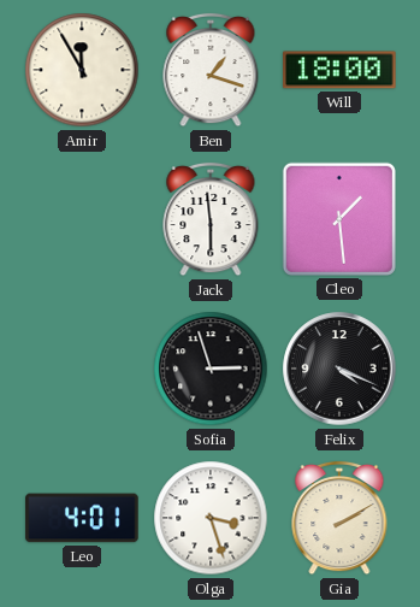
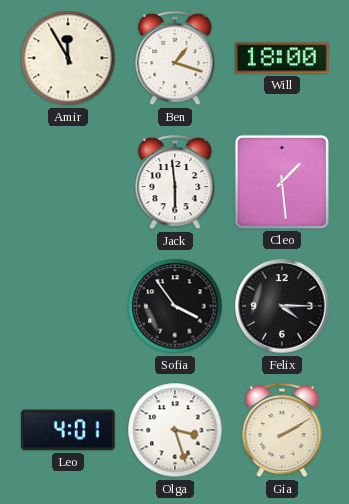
Sofia: 2:57 -> 3:54 (175, 306)
Felix: 4:19 -> 4:15 (282, 306)
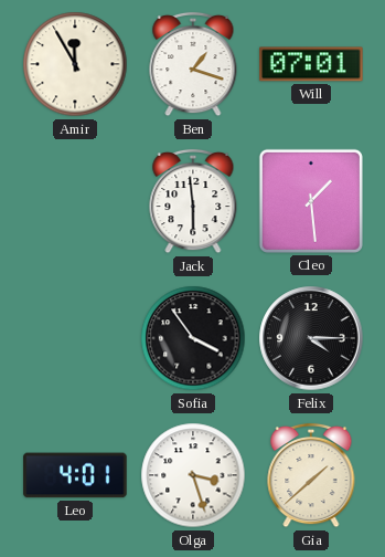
Will: 18:00 -> 07:01 (311, 64)
Gia: 2:10 -> 1:38 (311, 475)
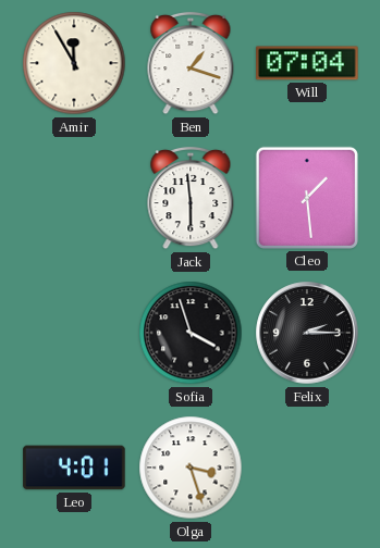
Will: 07:01 -> 07:04 (307, 63)
Sofia: 3:54 -> 3:57 (191, 333)
Felix: 4:15 -> 2:15 (307, 333)
Gia: 1:38 -> none (311, 475)
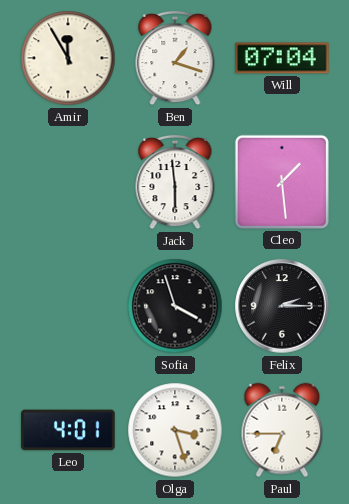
Paul: none -> 6:45 (282, 430)
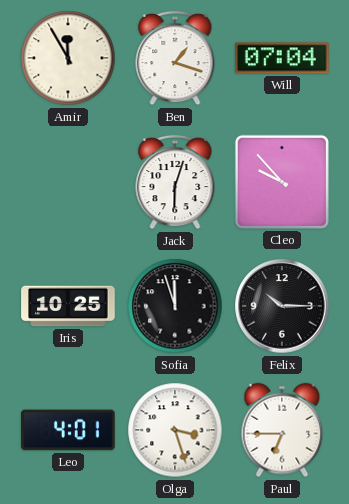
Jack: 5:59 -> 6:03 (175, 182)
Cleo: 1:29 -> 9:53 (282, 182)
Iris: none -> 10:25 (68, 306)
Sofia: 3:57 -> 11:57 (175, 306)
Felix: 2:15 -> 10:15 (282, 306)
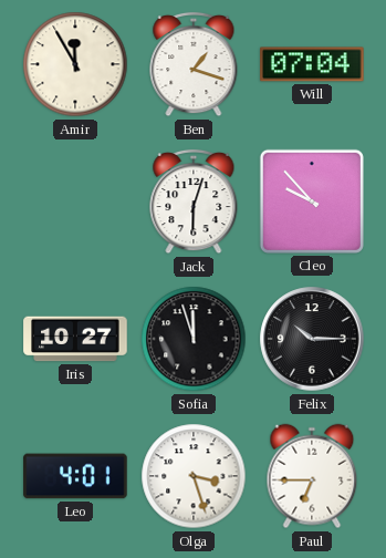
Iris: 10:25 -> 10:27 (75, 339)
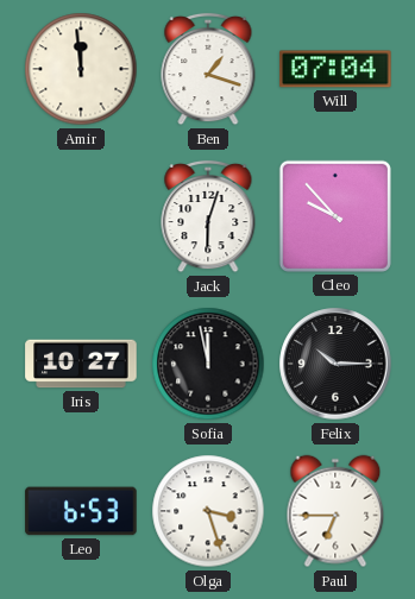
Amir: 11:55 -> 11:59 (81, 69)
Sofia: 11:57 -> 11:58 (208, 364)
Leo: 4:01 -> 6:53 (81, 511)
